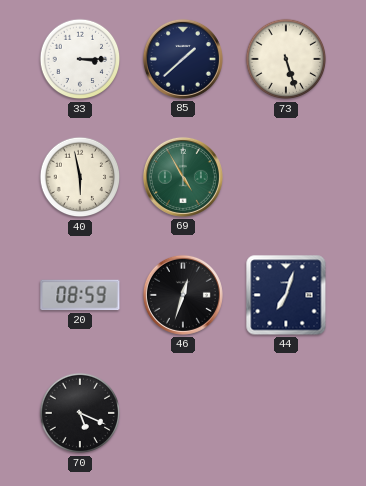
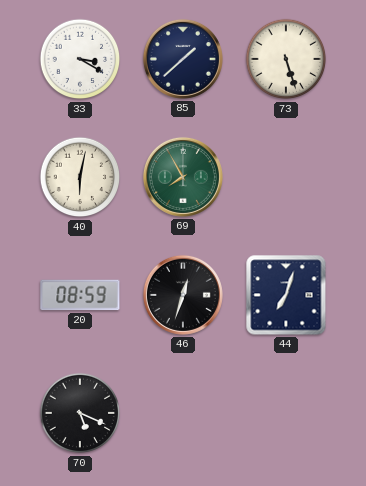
33: 3:15 -> 3:20 (80, 59)
40: 5:58 -> 6:02 (80, 177)
69: 4:55 -> 7:55 (183, 177)
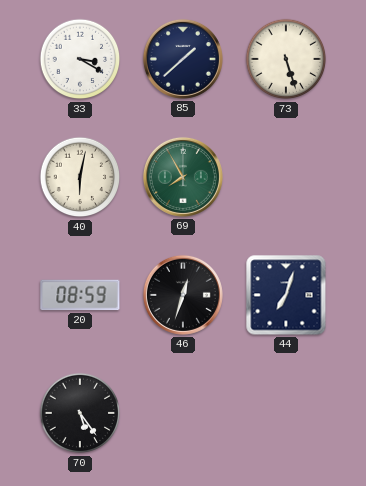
70: 5:19 -> 5:24 (80, 413)
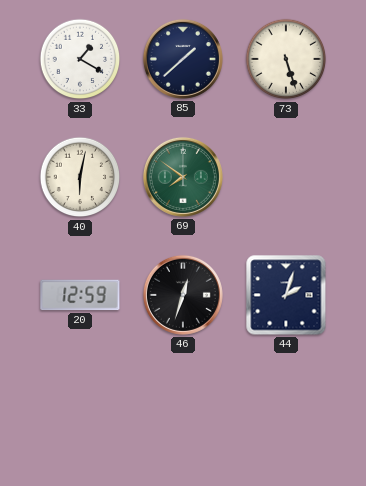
33: 3:20 -> 1:20 (80, 59)
69: 7:55 -> 7:51 (183, 177)
20: 08:59 -> 12:59 (80, 295)
44: 7:03 -> 2:03 (286, 295)
70: 5:24 -> none (80, 413)
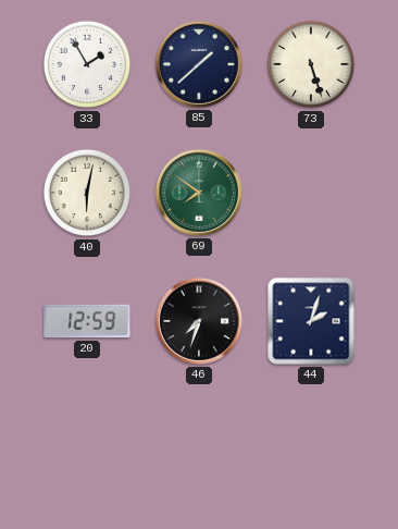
33: 1:20 -> 1:55 (87, 64)
46: 12:33 -> 7:33 (199, 321)
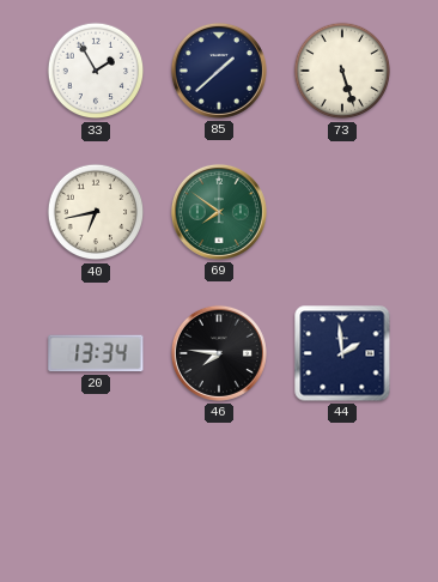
40: 6:02 -> 6:43 (96, 212)
20: 12:59 -> 13:34 (96, 353)
46: 7:33 -> 7:46 (219, 353)
44: 2:03 -> 1:59 (342, 353)
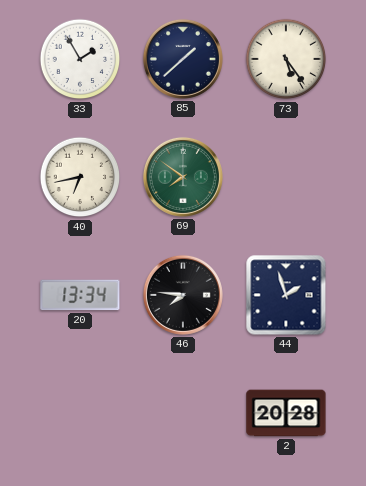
73: 5:27 -> 5:24 (286, 59)
44: 1:59 -> 1:57 (286, 295)
2: none -> 20:28 (286, 413)
